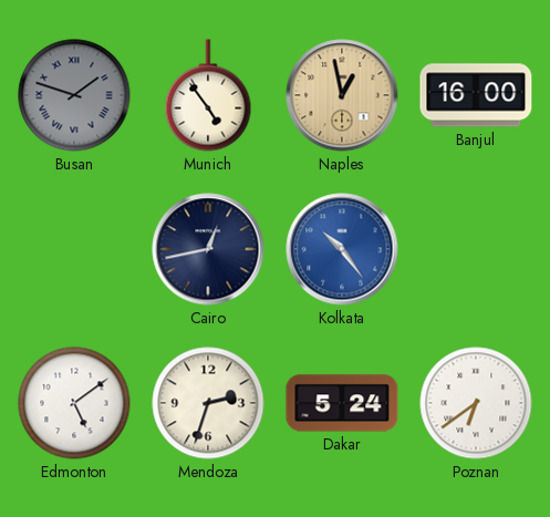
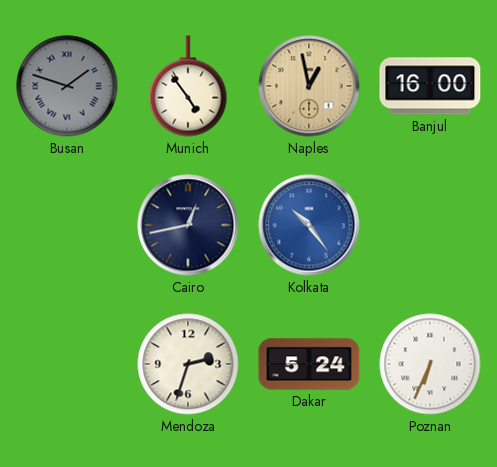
Edmonton: 5:09 -> none (74, 403)
Poznan: 6:39 -> 6:34 (430, 364)
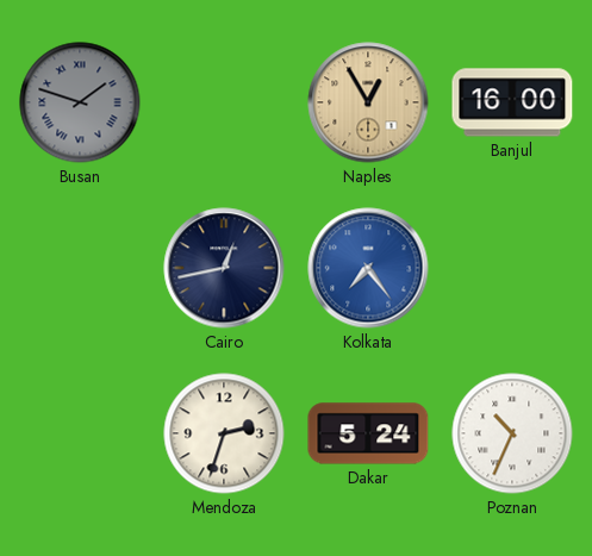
Munich: 4:54 -> none (188, 86)
Naples: 12:58 -> 12:55 (368, 102)
Kolkata: 10:24 -> 7:24 (368, 268)
Poznan: 6:34 -> 10:34 (512, 433)
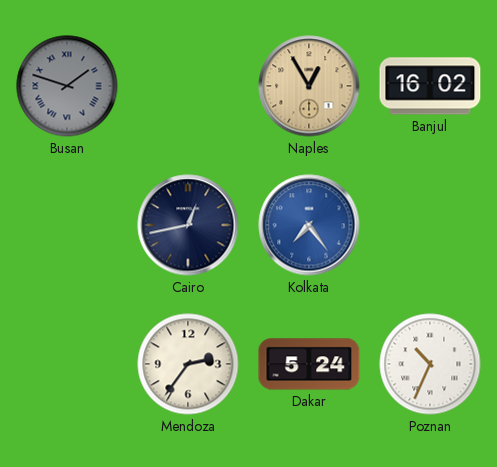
Banjul: 16:00 -> 16:02 (430, 86)
Mendoza: 2:33 -> 2:36 (188, 364)
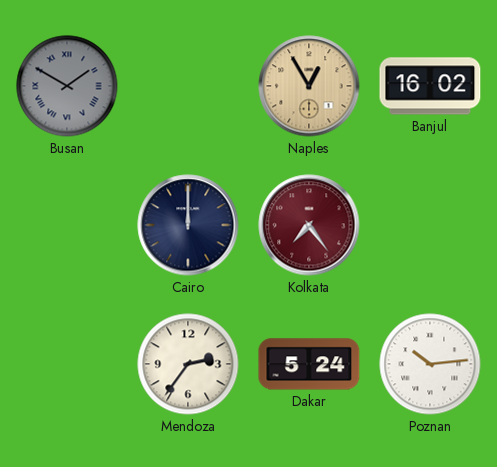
Busan: 1:48 -> 1:50 (67, 86)
Cairo: 12:43 -> 12:00 (188, 225)
Kolkata dial: blue -> burgundy (309, 225)
Poznan: 10:34 -> 10:14 (430, 364)
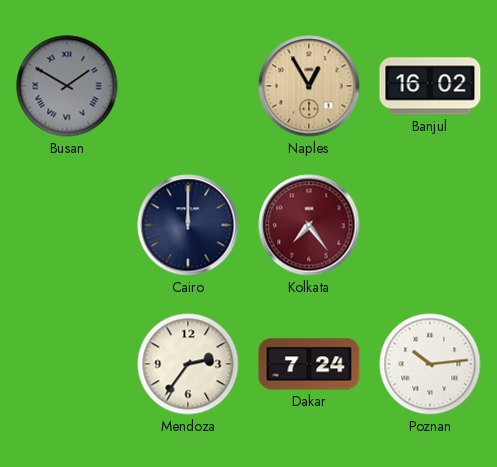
Dakar: 5:24 -> 7:24 (309, 364)
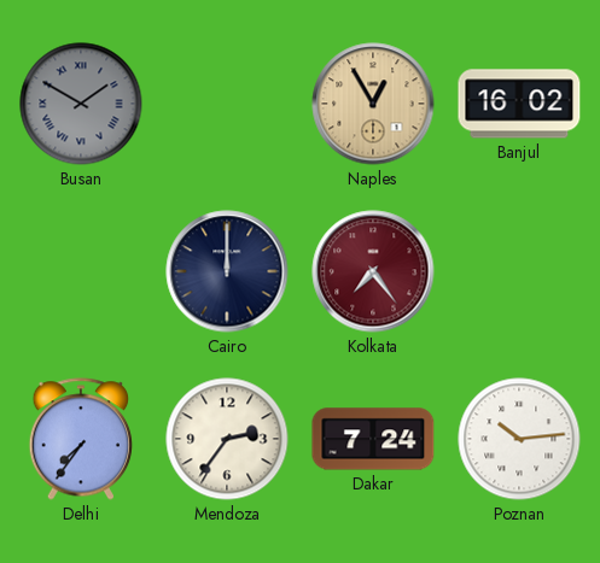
Delhi: none -> 7:36 (80, 439)
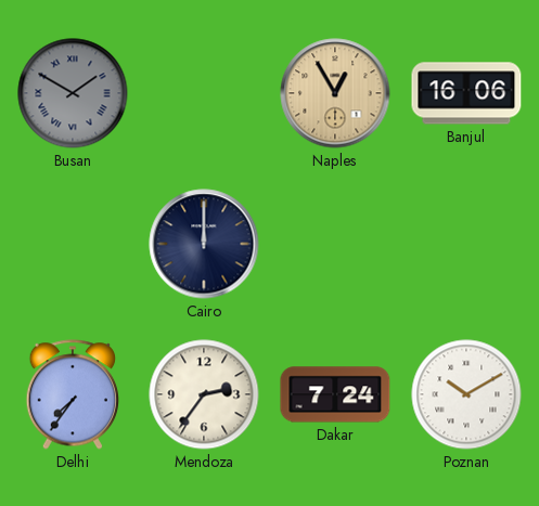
Banjul: 16:02 -> 16:06 (466, 93)
Kolkata: 7:24 -> none (373, 271)
Poznan: 10:14 -> 10:10 (466, 394)
